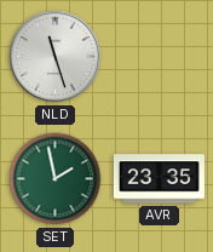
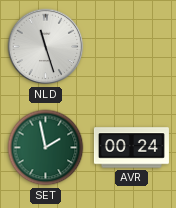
AVR: 23:35 -> 00:24 (131, 148)
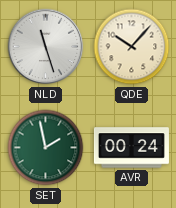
QDE: none -> 10:07 (132, 47)
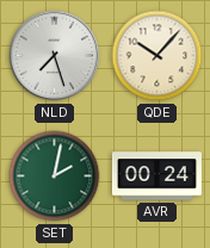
NLD: 11:27 -> 7:27 (55, 56)
SET: 1:58 -> 2:02 (55, 176)
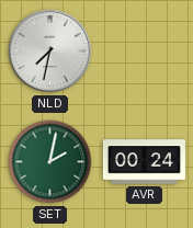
NLD: 7:27 -> 7:32 (50, 52)
QDE: 10:07 -> none (157, 56)
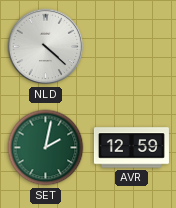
NLD: 7:32 -> 4:22 (46, 47)
AVR: 00:24 -> 12:59 (131, 148)
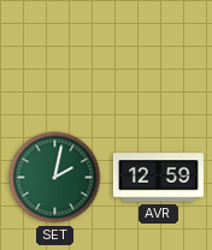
NLD: 4:22 -> none (46, 47)
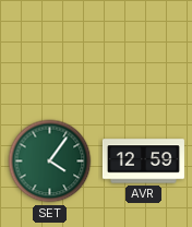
SET: 2:02 -> 4:06 (50, 162)
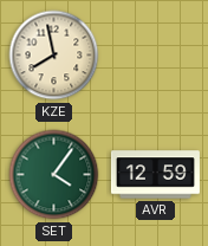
KZE: none -> 7:58 (54, 56)
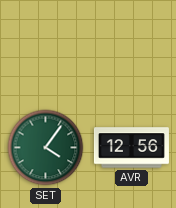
KZE: 7:58 -> none (54, 56)
AVR: 12:59 -> 12:56 (131, 148)
